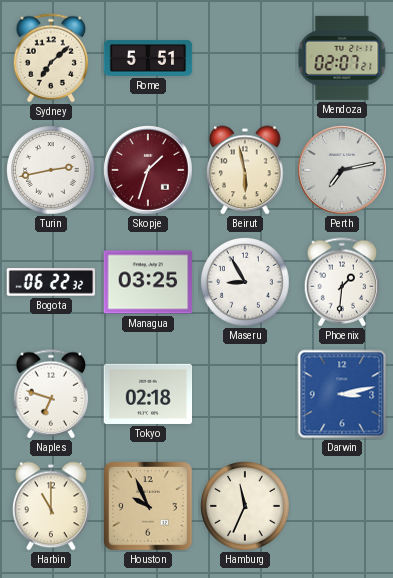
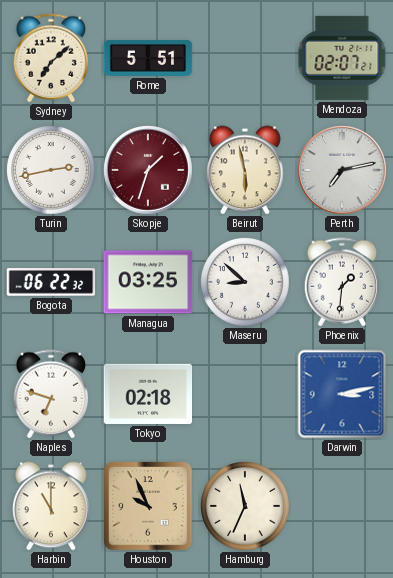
Maseru: 8:55 -> 8:52 (246, 283)
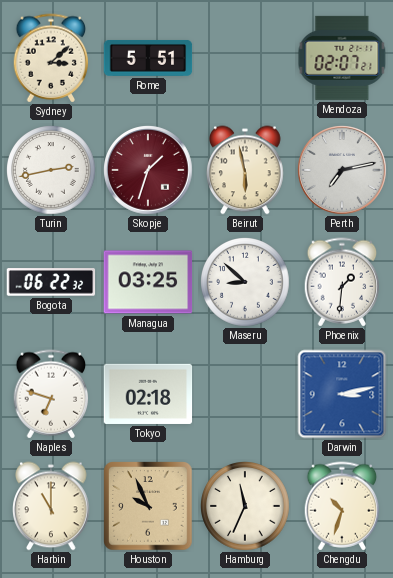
Sydney: 7:08 -> 3:08 (51, 58)
Chengdu: none -> 10:33 (342, 506)
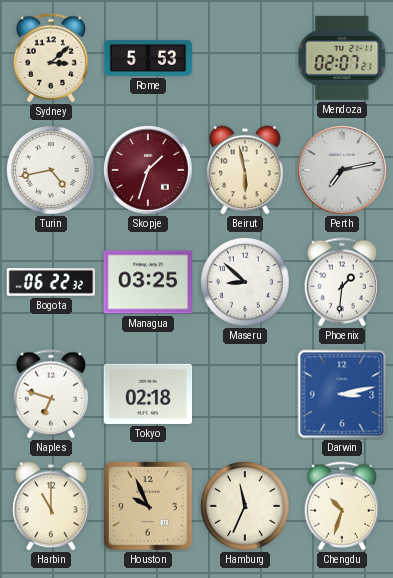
Rome: 5:51 -> 5:53 (148, 58)
Turin: 2:43 -> 4:43 (52, 171)
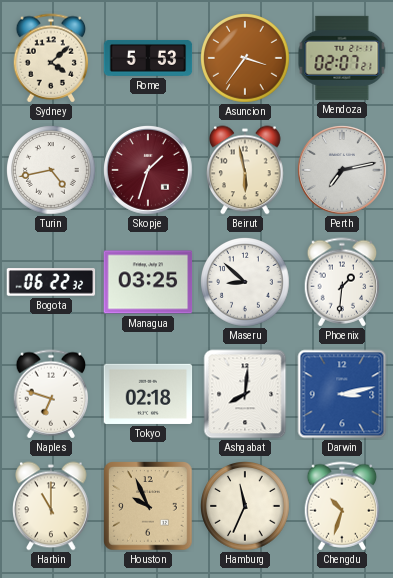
Sydney: 3:08 -> 4:08 (51, 58)
Asuncion: none -> 3:36 (246, 59)
Ashgabat: none -> 8:01 (245, 394)
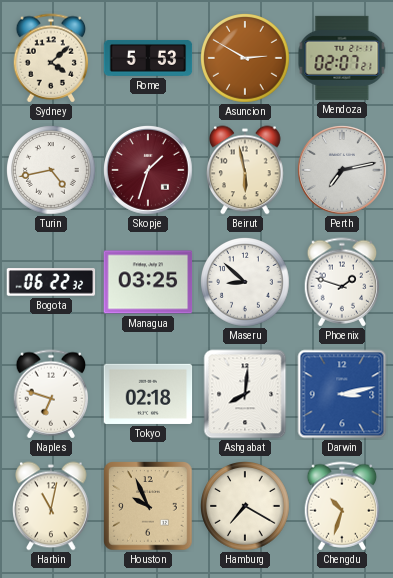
Asuncion: 3:36 -> 2:50 (246, 59)
Phoenix: 1:31 -> 1:48 (342, 282)
Harbin: 11:00 -> 11:02 (51, 506)
Hamburg: 11:34 -> 7:20 (246, 507)
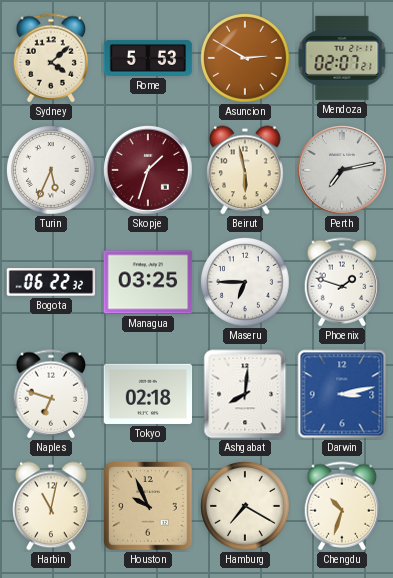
Turin: 4:43 -> 5:34 (52, 171)
Maseru: 8:52 -> 6:45 (246, 283)
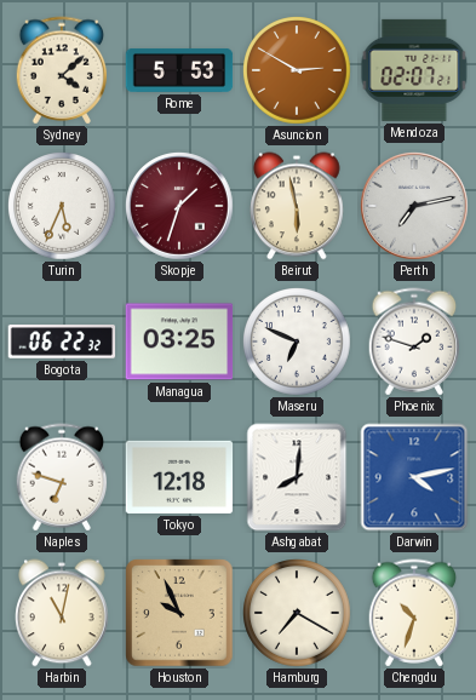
Maseru: 6:45 -> 6:49 (298, 343)
Tokyo: 02:18 -> 12:18 (179, 477)
Darwin: 3:13 -> 4:13 (414, 477)
